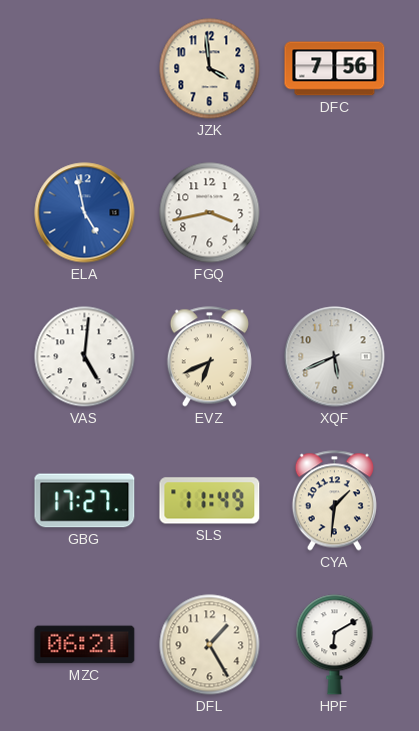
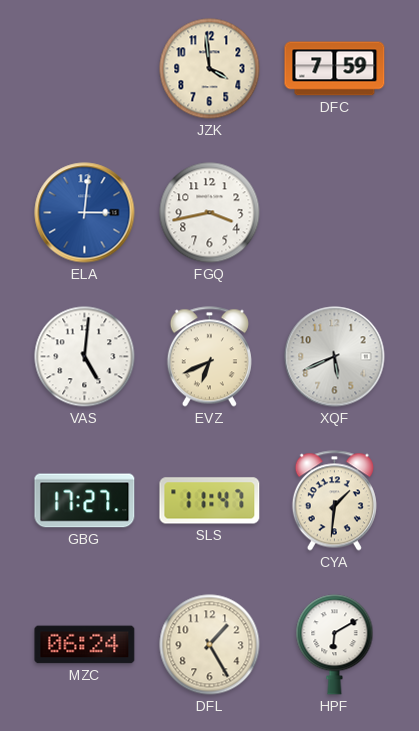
DFC: 7:56 -> 7:59 (335, 69)
ELA: 4:58 -> 3:01 (85, 213)
SLS: 11:49 -> 11:47 (210, 501)
MZC: 06:21 -> 06:24 (85, 645)
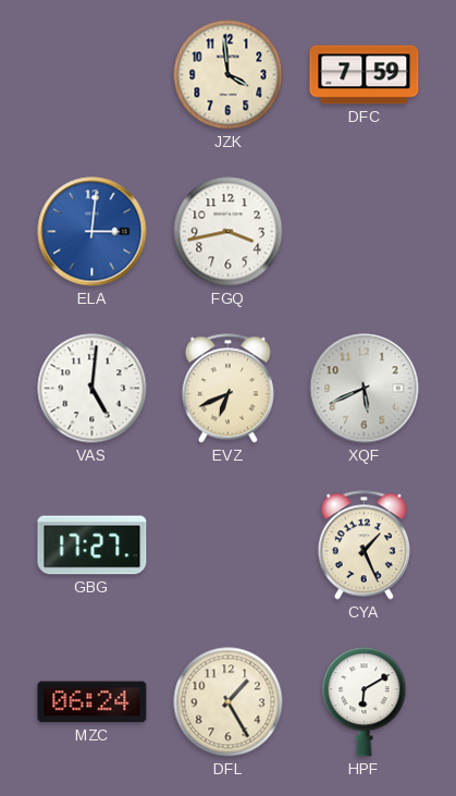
SLS: 11:47 -> none (210, 501)
CYA: 1:31 -> 1:26 (363, 546)
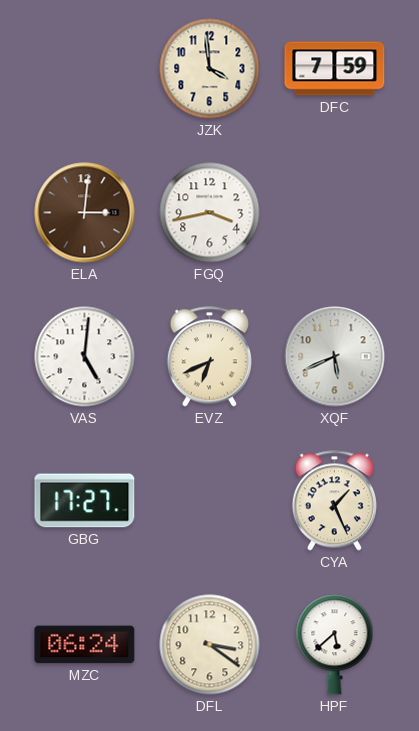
ELA dial: blue -> brown (85, 213)
DFL: 1:25 -> 3:21 (210, 645)
HPF: 6:10 -> 5:38 (335, 645)
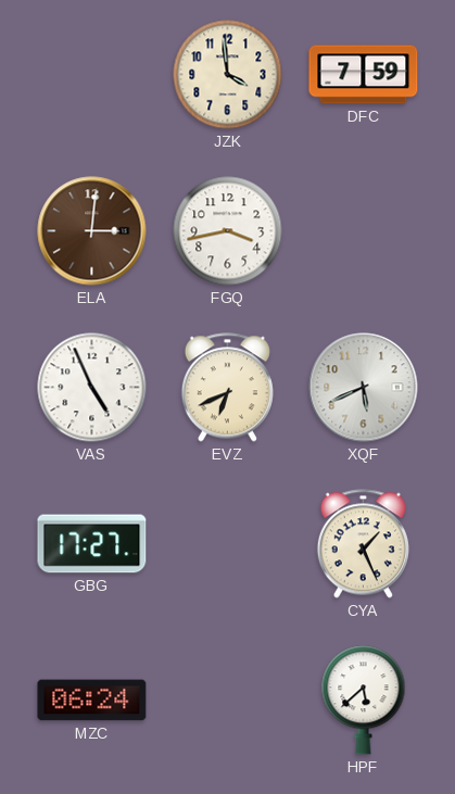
VAS: 5:01 -> 4:56 (92, 388)
DFL: 3:21 -> none (210, 645)
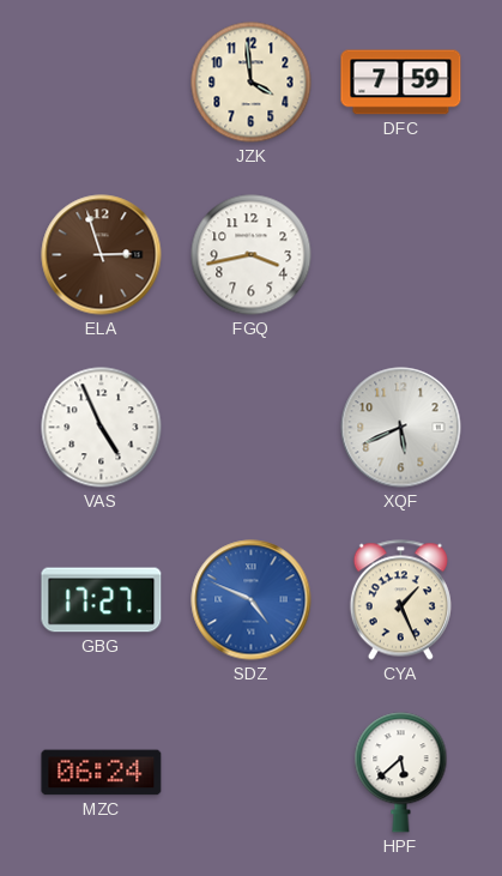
ELA: 3:01 -> 2:57 (102, 255)
EVZ: 6:41 -> none (227, 388)
SDZ: none -> 4:49 (252, 600)
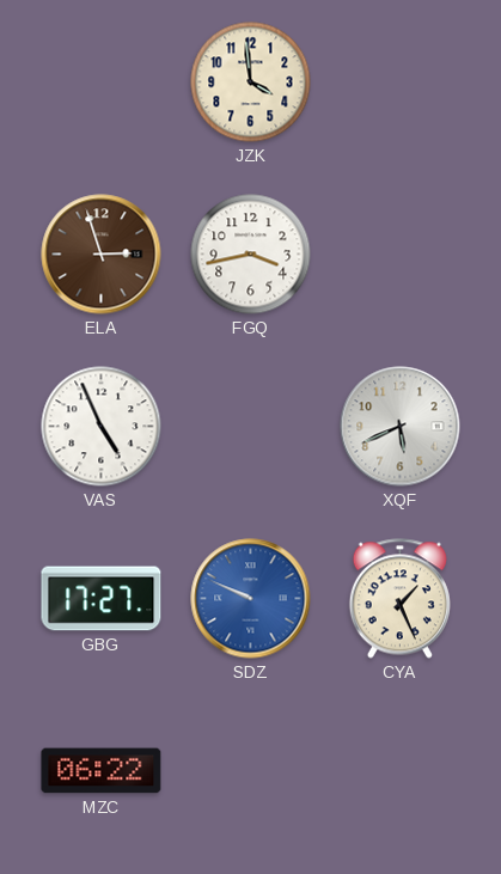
DFC: 7:59 -> none (401, 83)
SDZ: 4:49 -> 9:49 (251, 599)
MZC: 06:24 -> 06:22 (102, 771)
HPF: 5:38 -> none (401, 773)
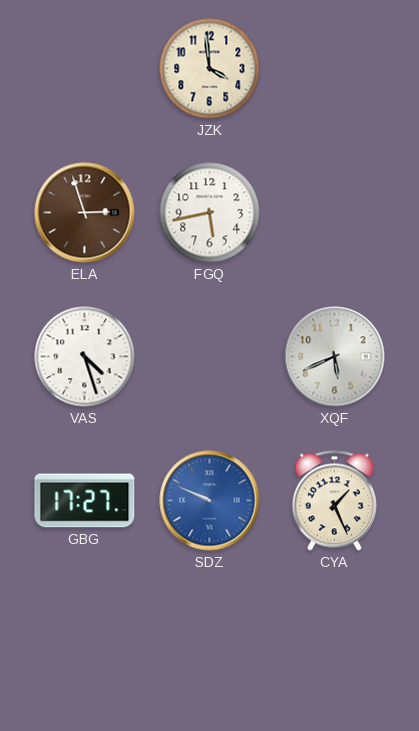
FGQ: 3:43 -> 5:43 (210, 213)
VAS: 4:56 -> 4:27 (85, 357)
MZC: 06:22 -> none (102, 771)
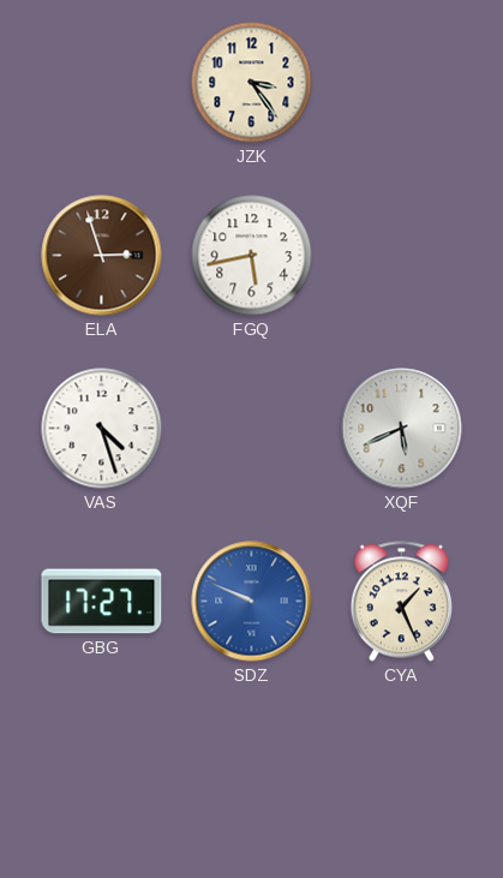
JZK: 3:59 -> 3:24 (252, 83)
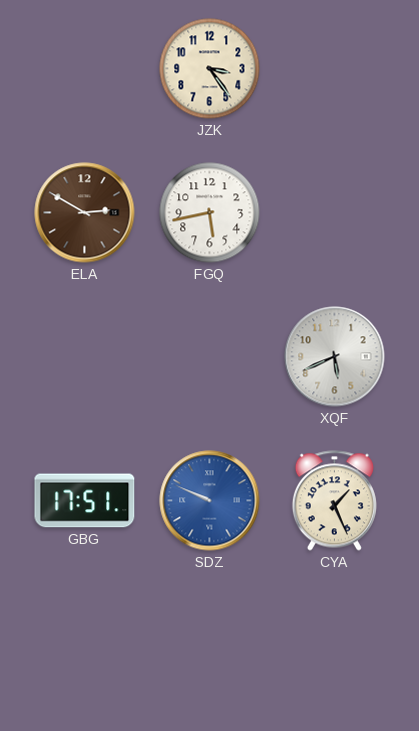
ELA: 2:57 -> 2:50 (85, 213)
VAS: 4:27 -> none (102, 429)
GBG: 17:27 -> 17:51 (85, 501)
